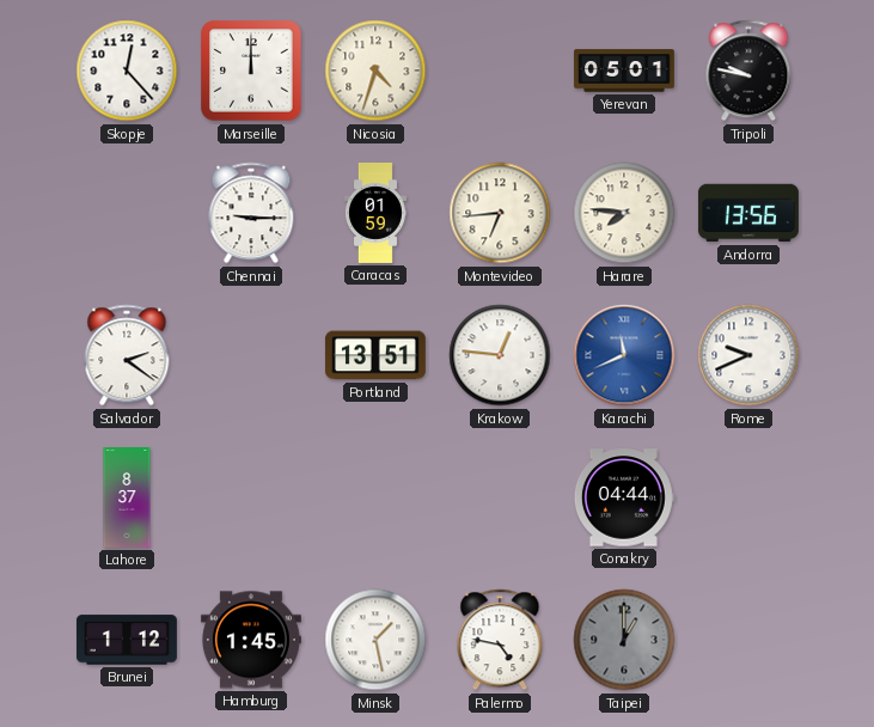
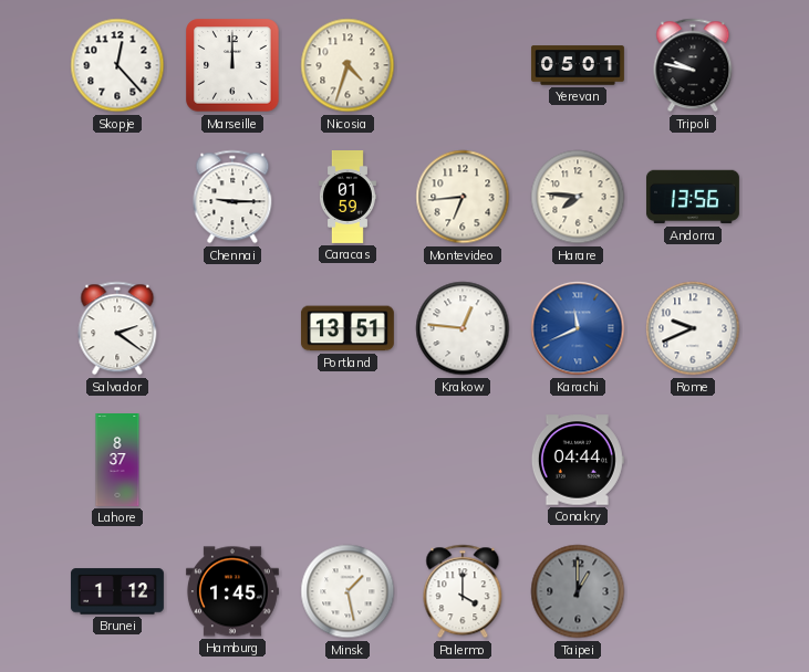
Palermo: 4:47 -> 4:00 (463, 591)
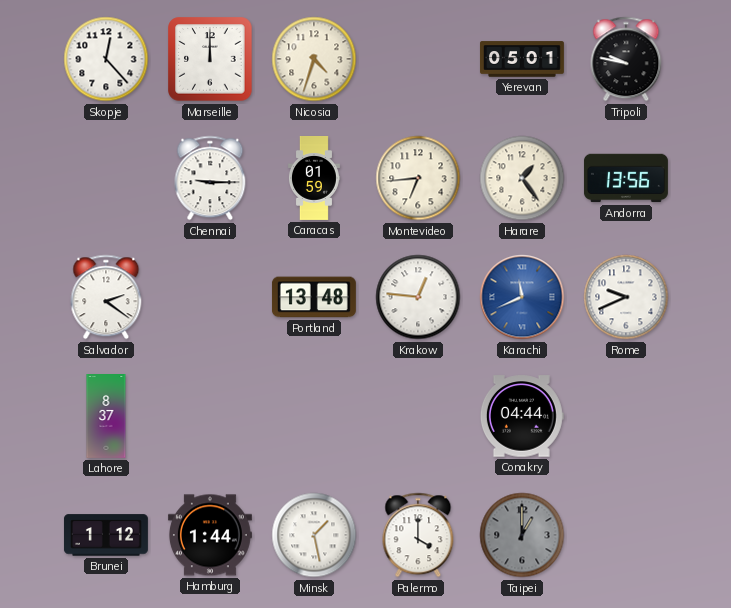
Harare: 7:46 -> 1:24 (522, 178)
Portland: 13:51 -> 13:48 (314, 297)
Hamburg: 1:45 -> 1:44 (210, 535)
